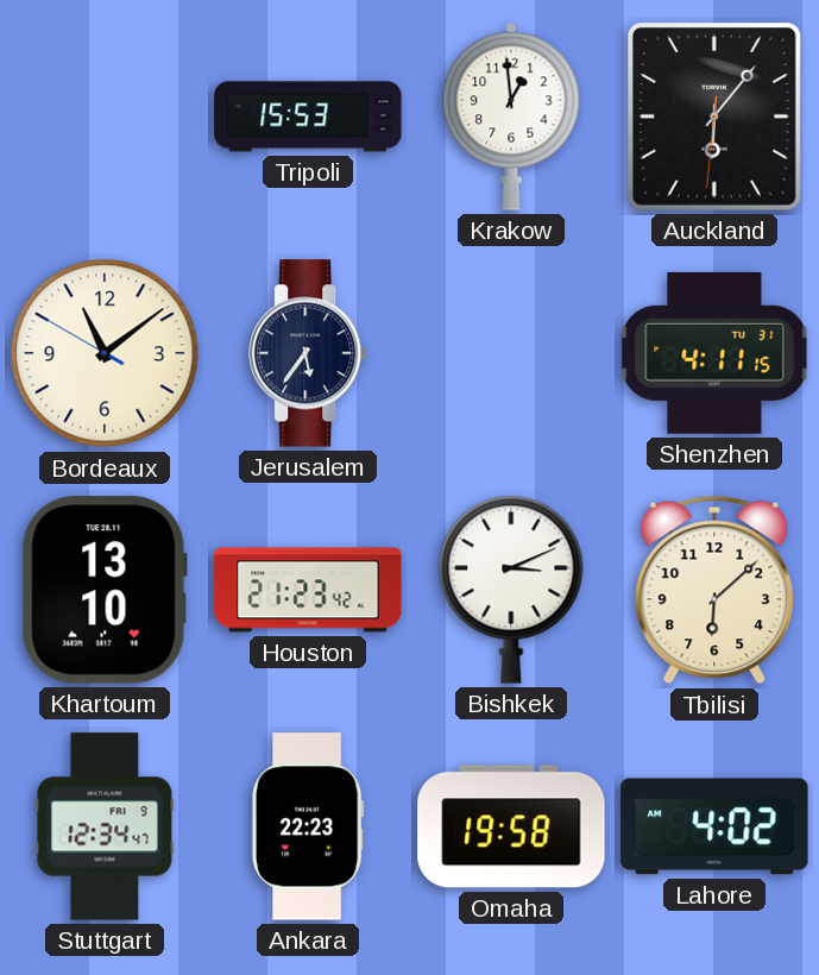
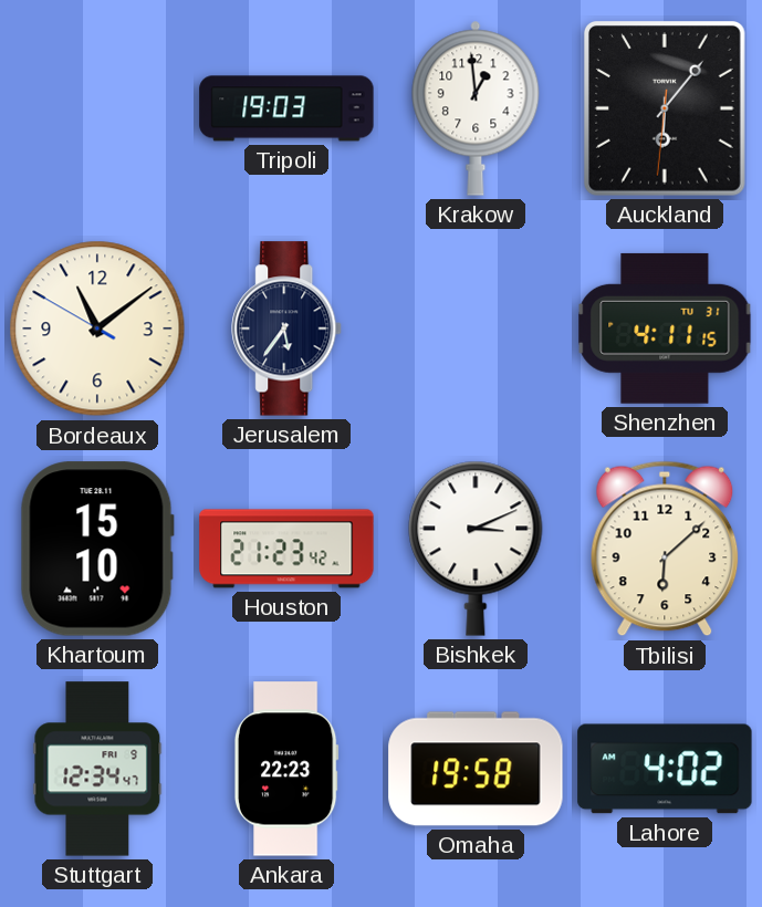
Tripoli: 15:53 -> 19:03 (286, 108)
Khartoum: 13:10 -> 15:10 (97, 549)
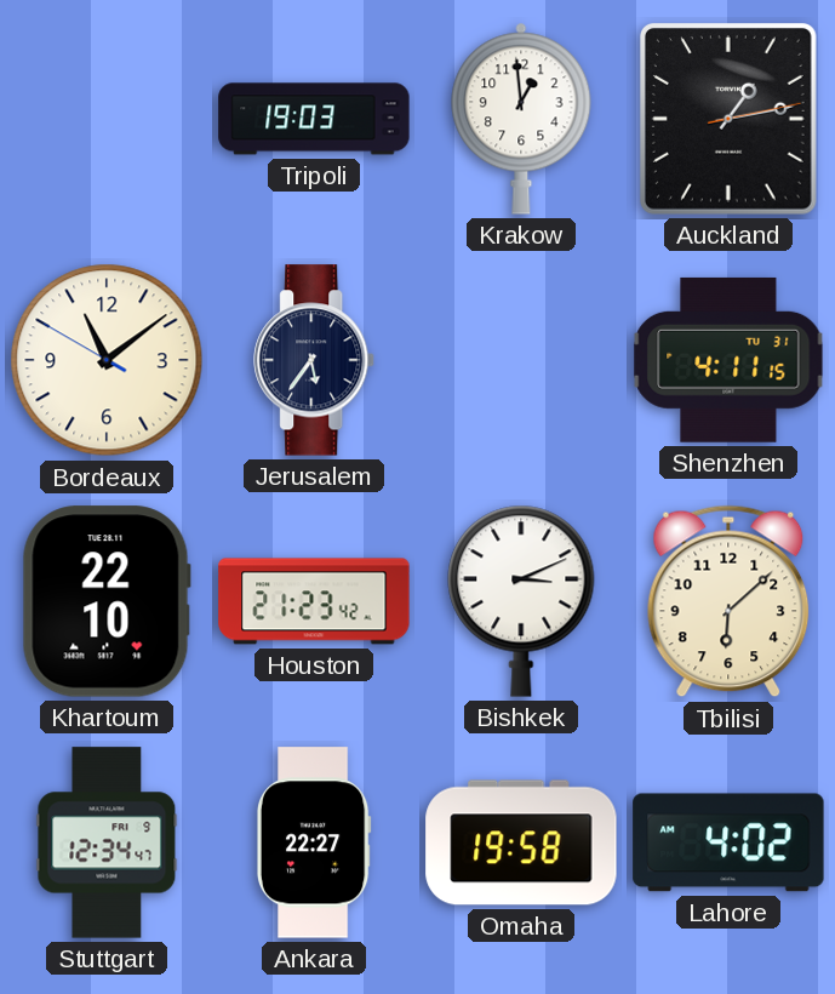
Auckland: 6:06 -> 1:13 (728, 120)
Khartoum: 15:10 -> 22:10 (107, 601)
Ankara: 22:23 -> 22:27 (314, 842)
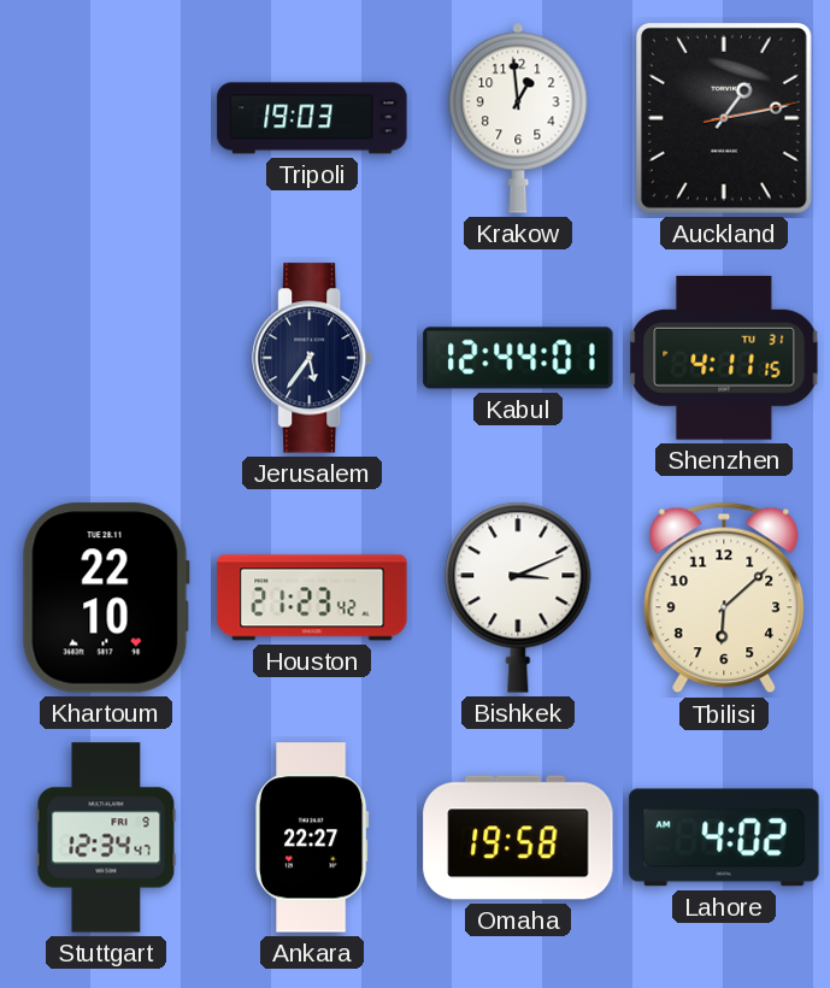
Bordeaux: 11:08 -> none (107, 360)
Kabul: none -> 12:44 (518, 358)
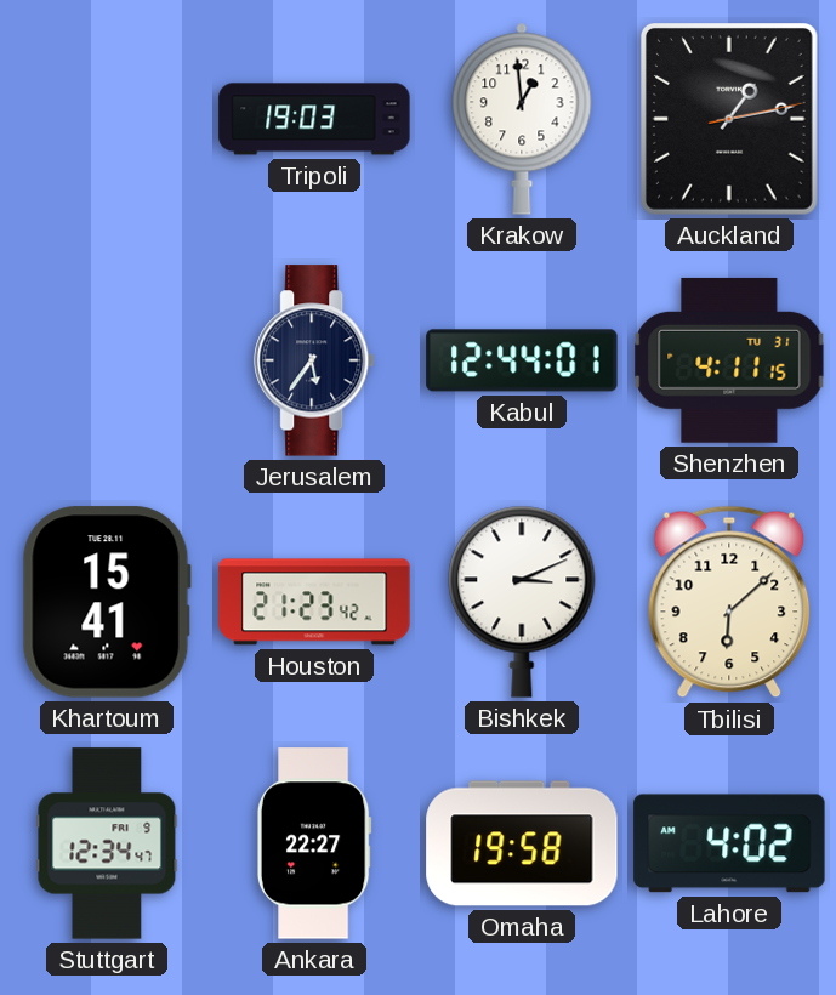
Khartoum: 22:10 -> 15:41 (107, 602)
